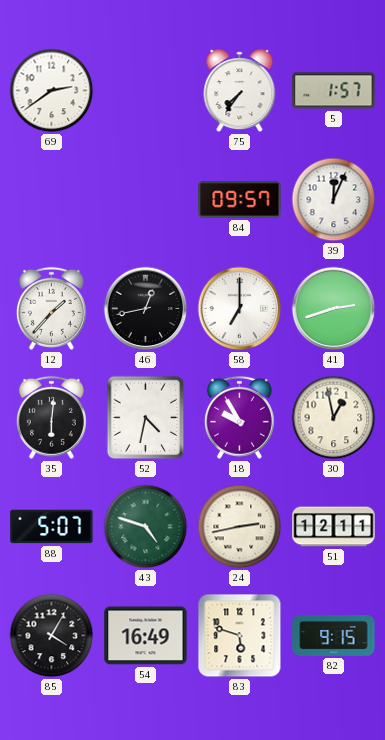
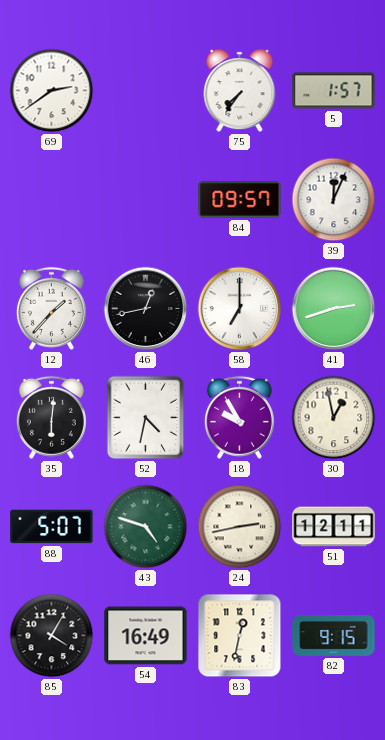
83: 5:48 -> 12:32 (240, 636)
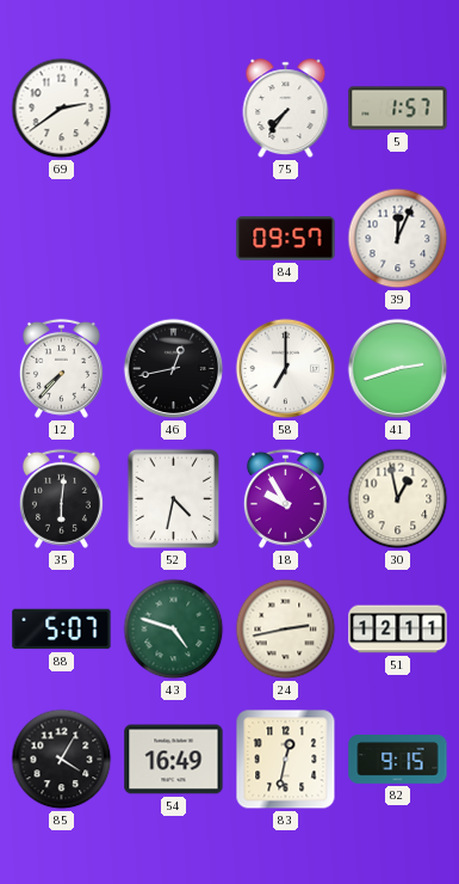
12: 1:37 -> 7:37 (61, 368)
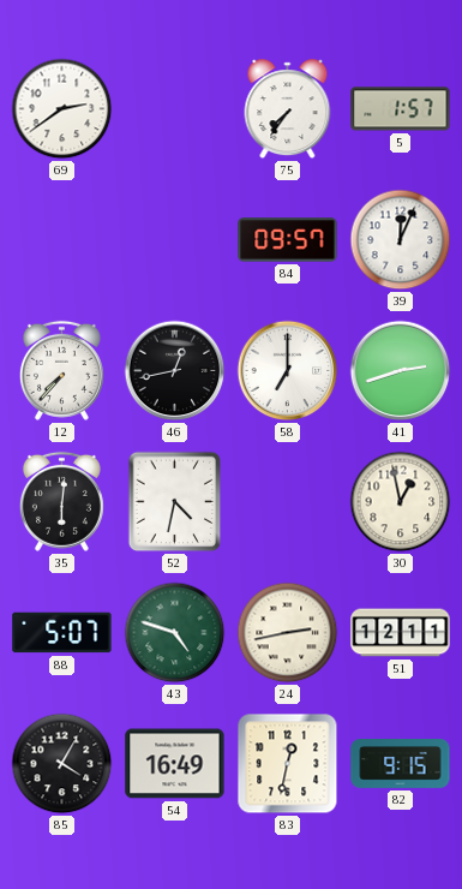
18: 9:55 -> none (285, 498)
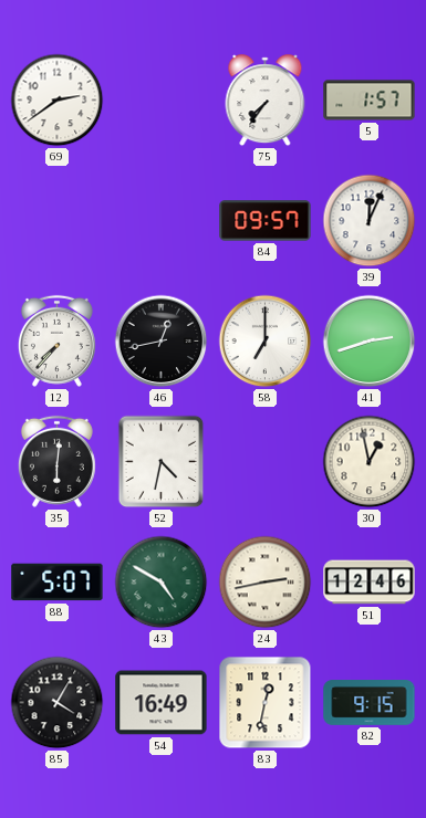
43: 4:48 -> 4:50 (162, 583)
51: 12:11 -> 12:46 (370, 583)
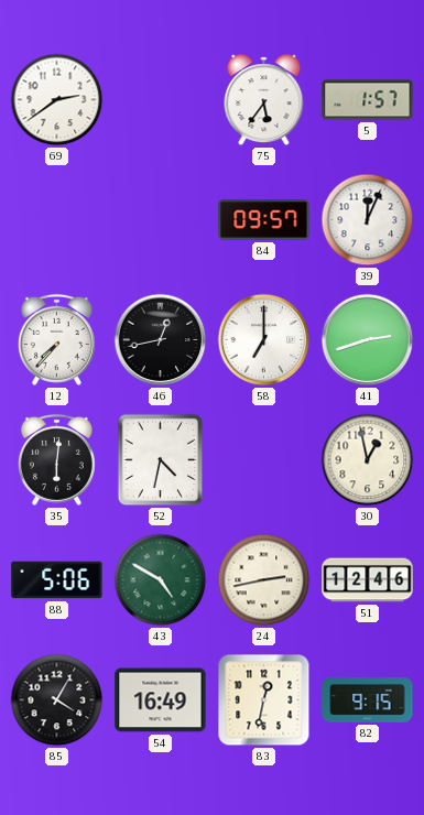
75: 7:36 -> 5:36 (264, 100)
88: 5:07 -> 5:06 (57, 580)
